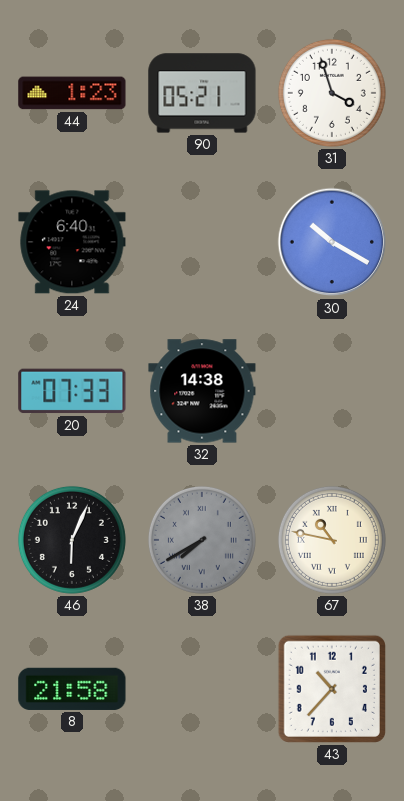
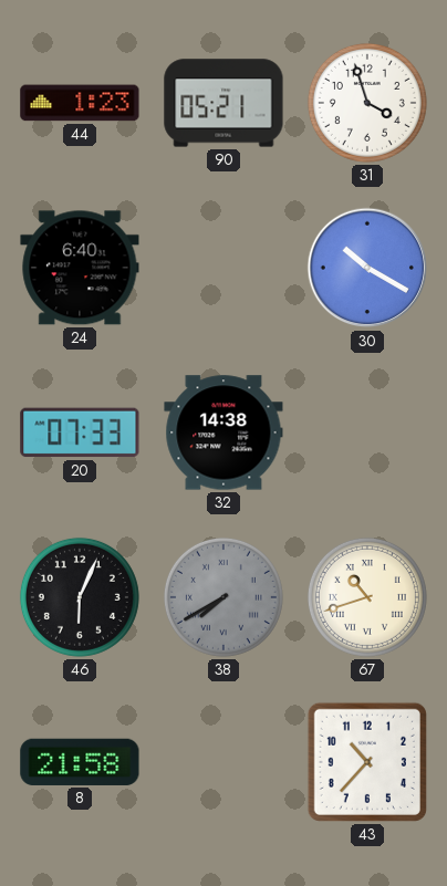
67: 10:47 -> 10:42 (367, 597)
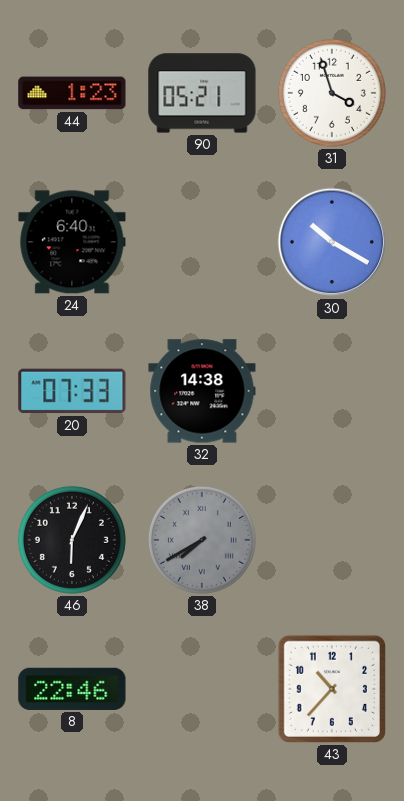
67: 10:42 -> none (367, 597)
8: 21:58 -> 22:46 (72, 689)
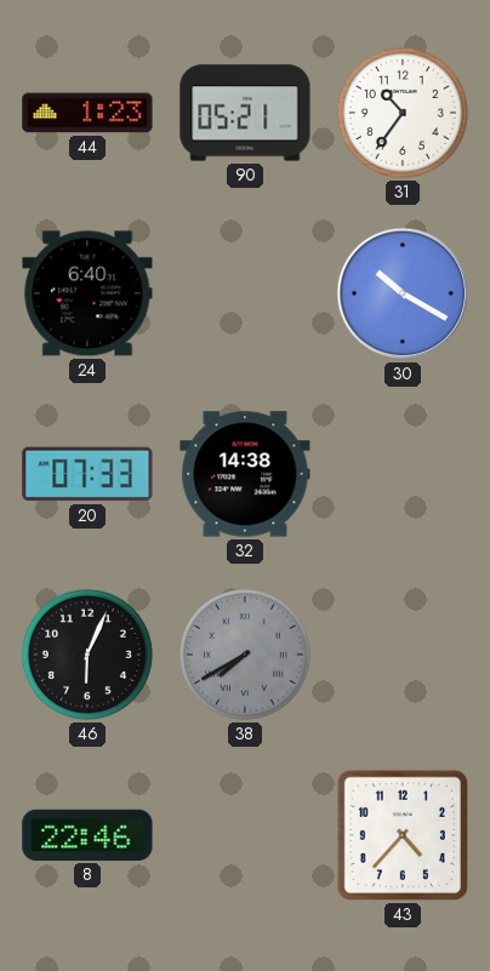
31: 3:57 -> 10:36 (403, 113)
43: 10:37 -> 4:37 (403, 835)
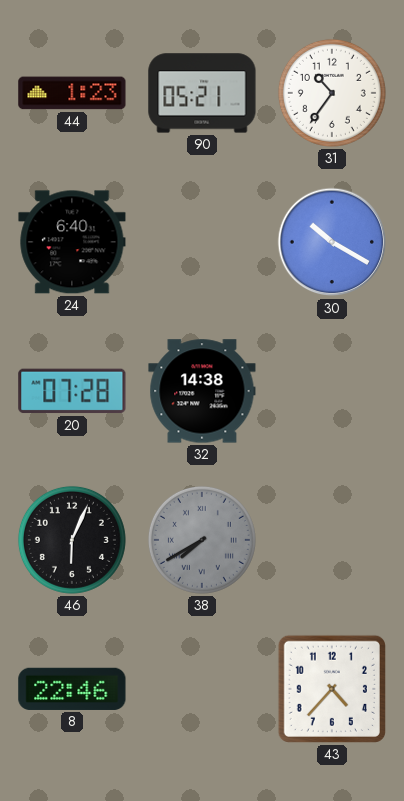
20: 07:33 -> 07:28 (72, 391)
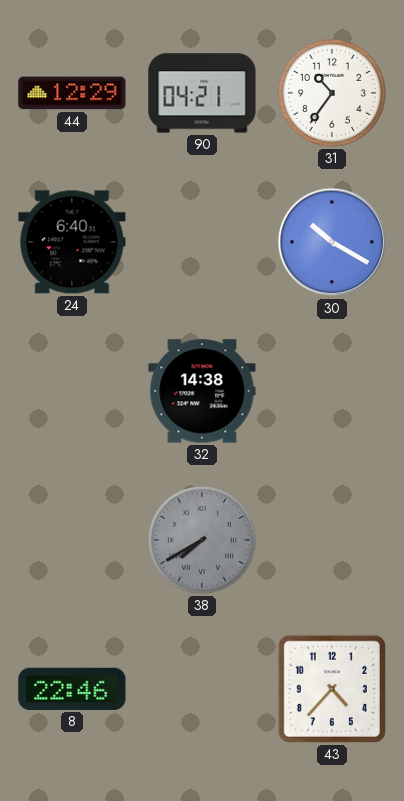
44: 1:23 -> 12:29 (72, 93)
90: 05:21 -> 04:21 (202, 93)
20: 07:28 -> none (72, 391)
46: 6:04 -> none (72, 540)
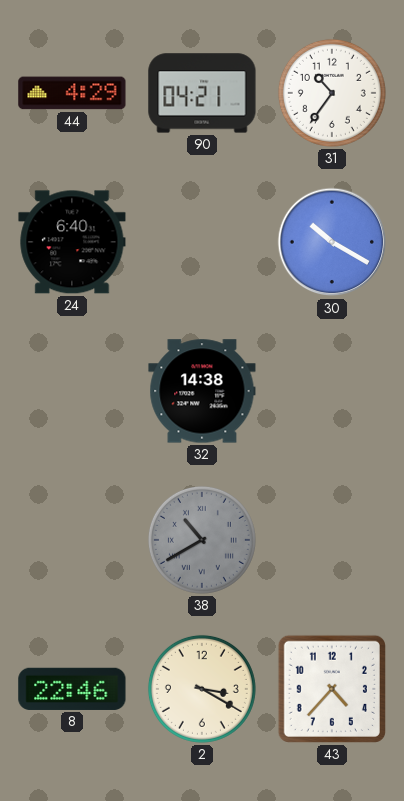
44: 12:29 -> 4:29 (72, 93)
38: 7:40 -> 10:40 (202, 540)
2: none -> 3:20 (202, 689)
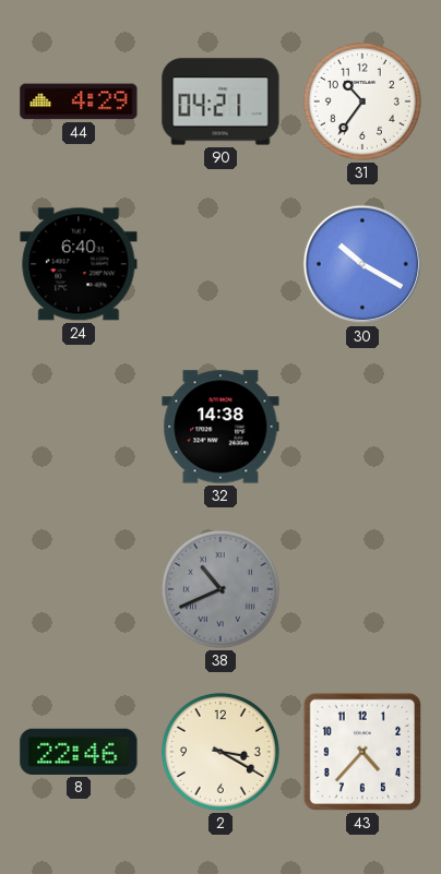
38: 10:40 -> 10:41 (221, 589)
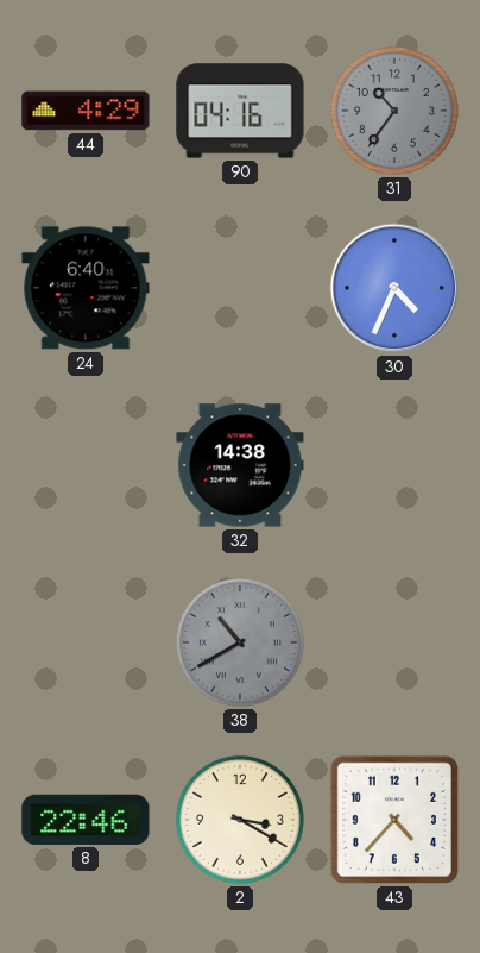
90: 04:21 -> 04:16 (240, 111)
31 dial: white -> grey (394, 111)
30: 10:20 -> 4:34 (394, 288)
38: 10:41 -> 10:40 (240, 642)
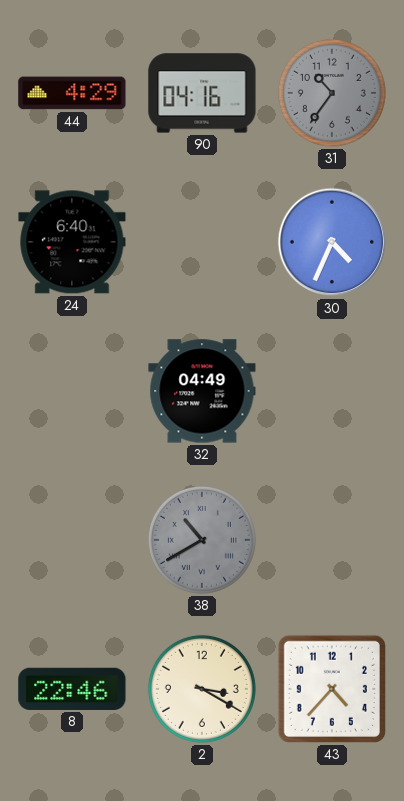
32: 14:38 -> 04:49 (202, 391)
